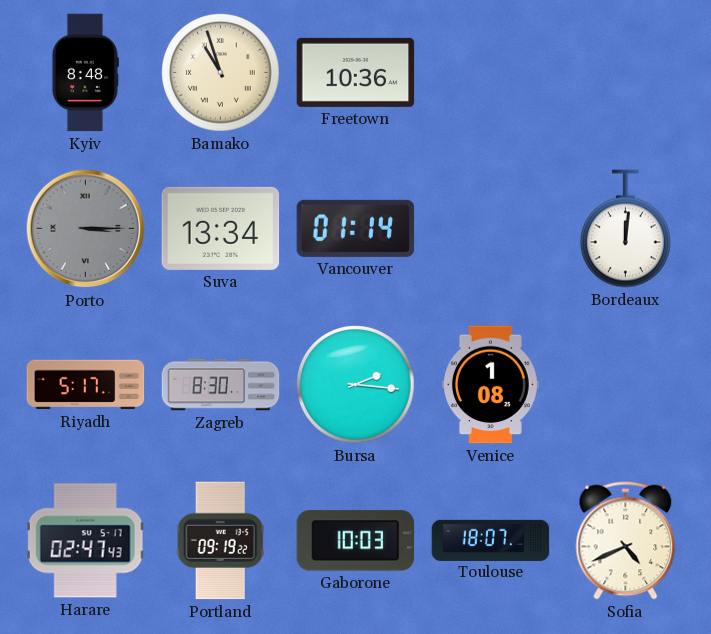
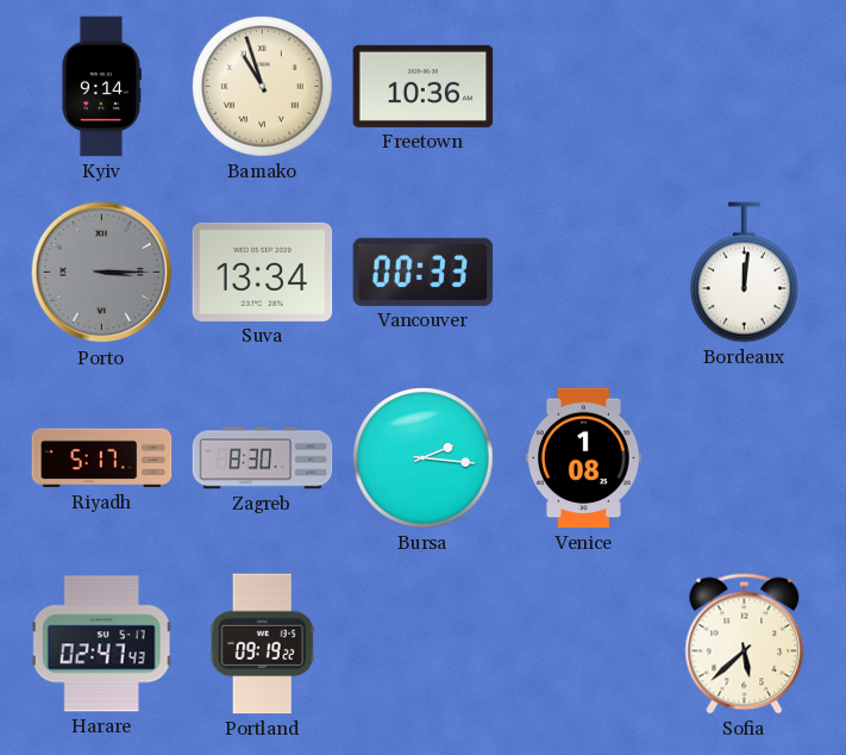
Kyiv: 8:48 -> 9:14 (101, 87)
Vancouver: 01:14 -> 00:33 (424, 272)
Gaborone: 10:03 -> none (356, 541)
Toulouse: 18:07 -> none (491, 540)
Sofia: 4:41 -> 5:38 (745, 644)
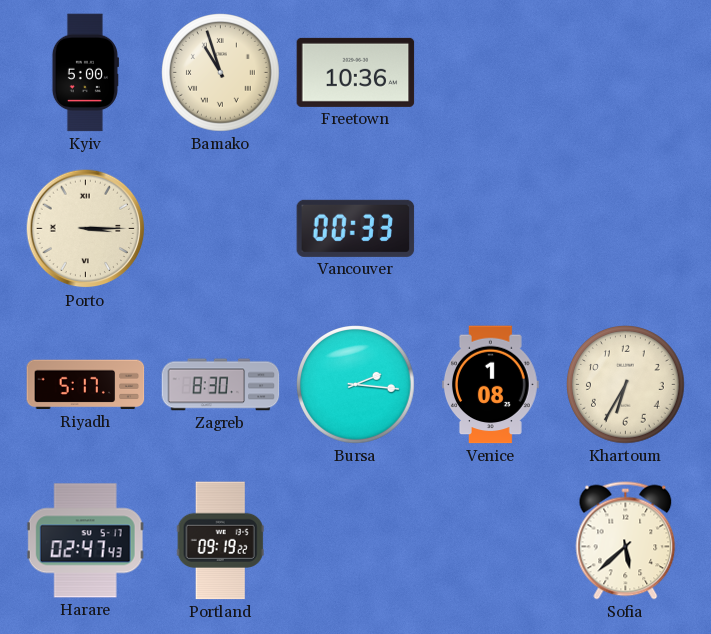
Kyiv: 9:14 -> 5:00 (85, 73)
Porto dial: grey -> cream (86, 229)
Suva: 13:34 -> none (263, 272)
Bordeaux: 12:01 -> none (744, 273)
Khartoum: none -> 6:35 (626, 385)
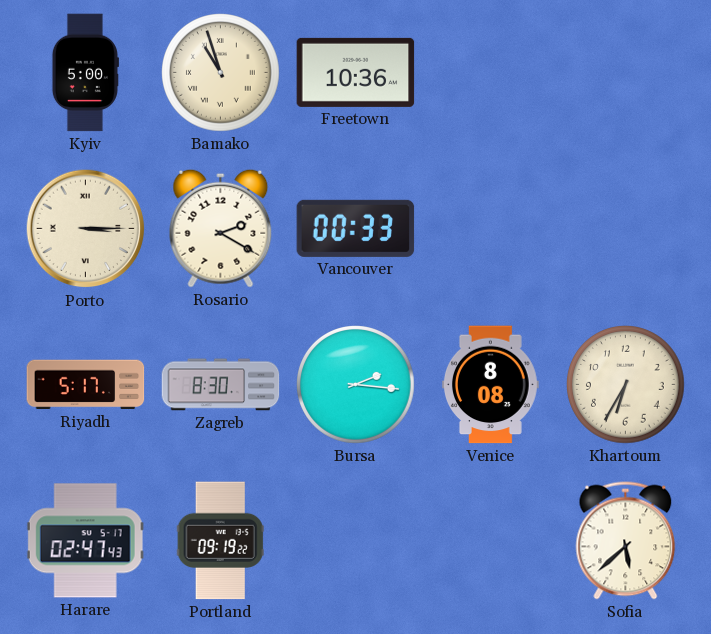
Rosario: none -> 2:20 (221, 228)
Venice: 1:08 -> 8:08 (491, 385)
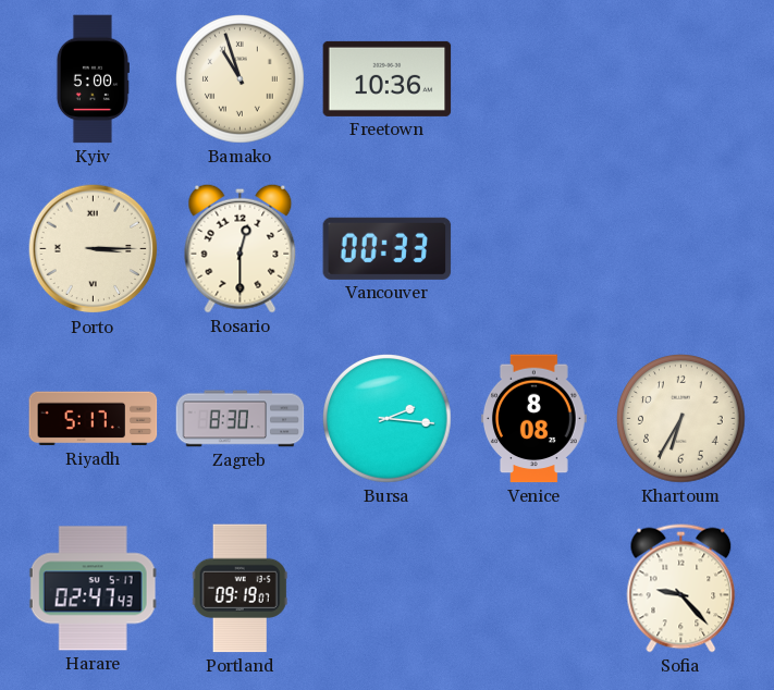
Rosario: 2:20 -> 12:30 (241, 248)
Portland: 09:19:22 -> 09:19:07 (239, 589)
Sofia: 5:38 -> 9:23 (681, 589)
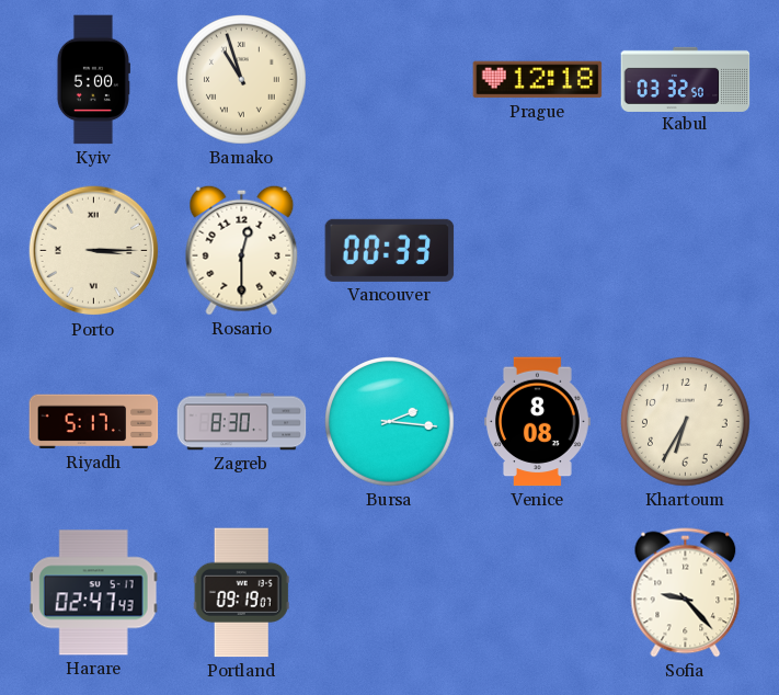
Freetown: 10:36 -> none (388, 78)
Prague: none -> 12:18 (538, 80)
Kabul: none -> 03:32 (686, 79)
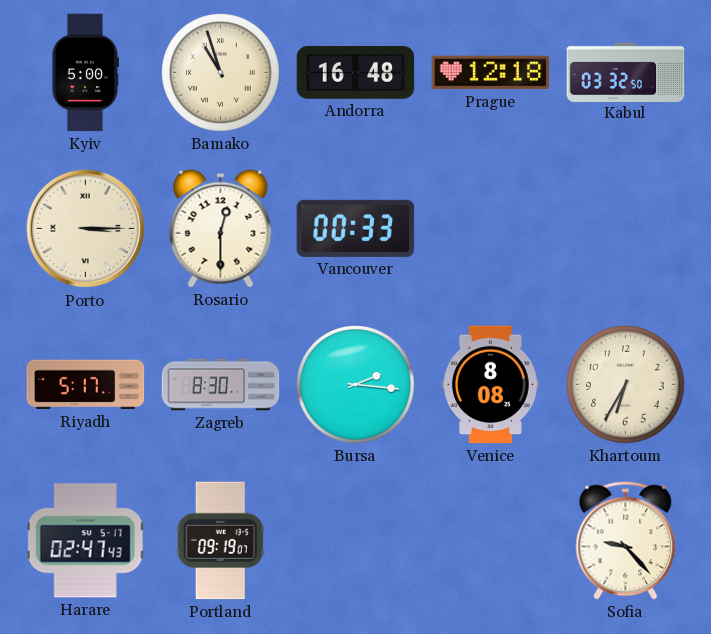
Andorra: none -> 16:48 (356, 73)
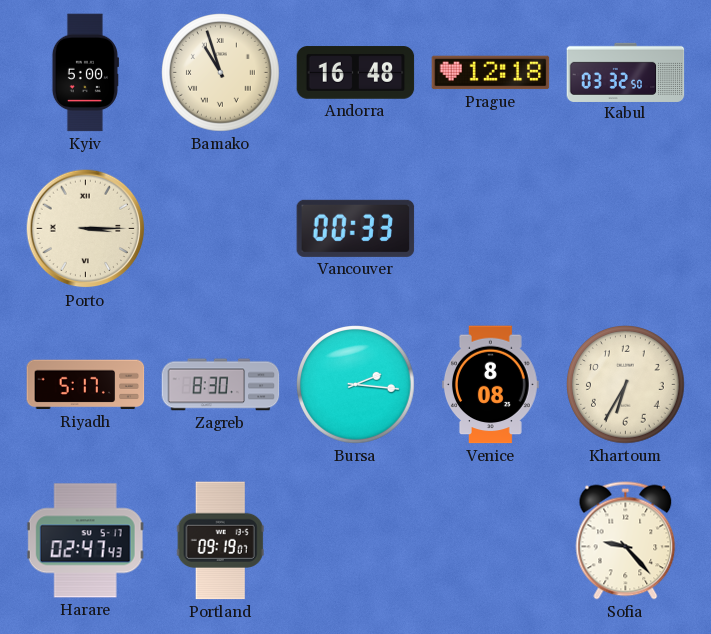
Rosario: 12:30 -> none (221, 228)
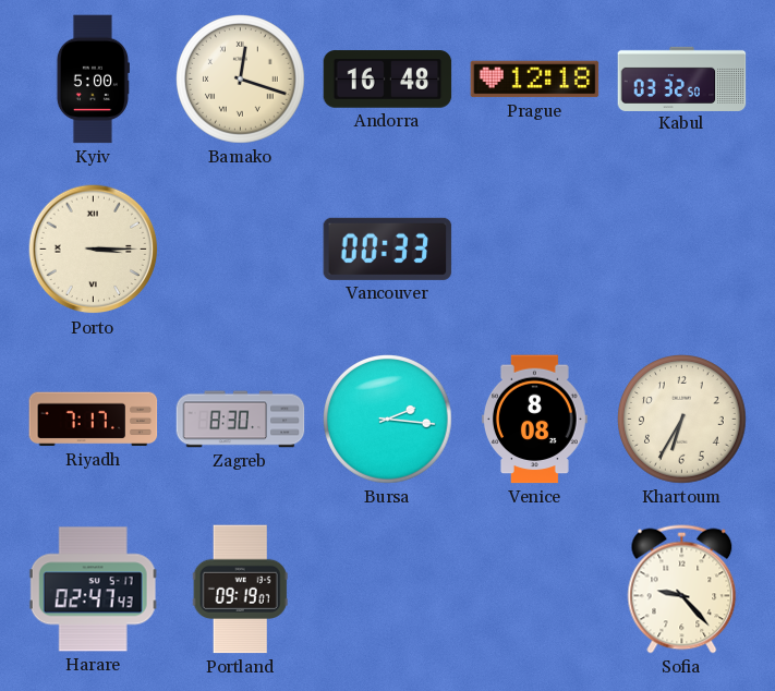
Bamako: 10:57 -> 12:18 (241, 80)
Riyadh: 5:17 -> 7:17 (94, 420)
